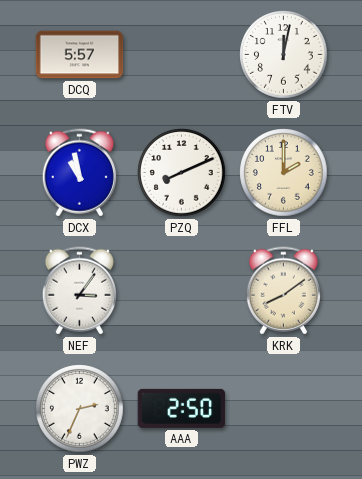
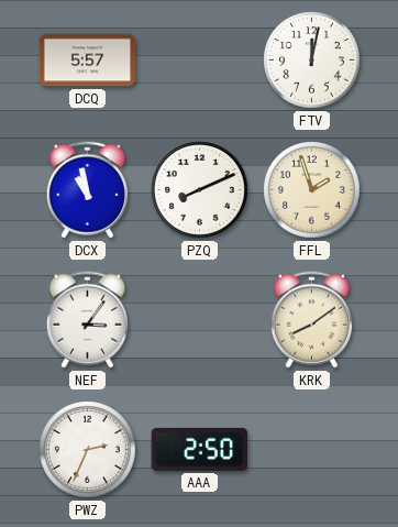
FFL: 2:00 -> 1:57 (312, 190)
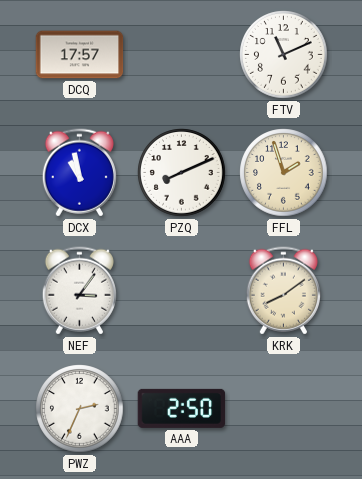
DCQ: 5:57 -> 17:57 (80, 55)
FTV: 12:02 -> 11:11 (284, 55)
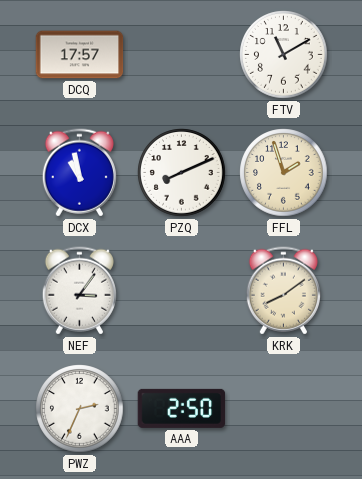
FTV: 11:11 -> 11:10 (284, 55)
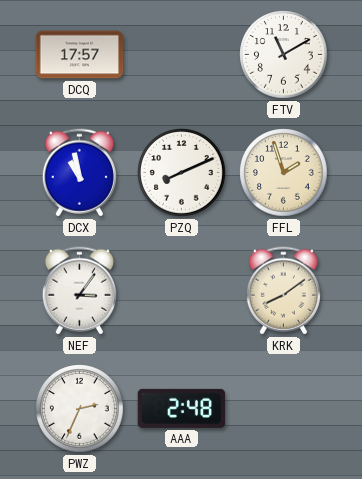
AAA: 2:50 -> 2:48 (182, 408)
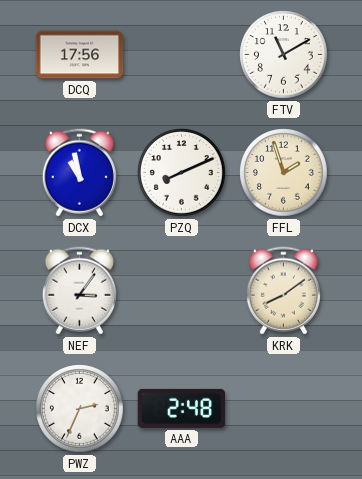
DCQ: 17:57 -> 17:56 (80, 55)
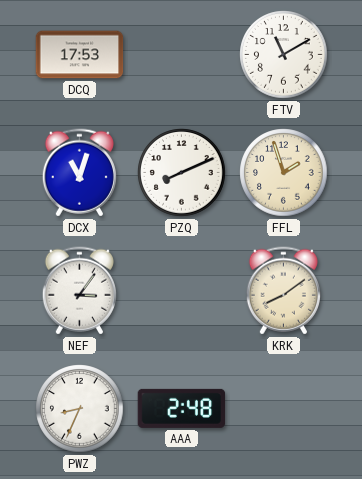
DCQ: 17:56 -> 17:53 (80, 55)
DCX: 10:58 -> 11:03 (79, 173)
PWZ: 2:34 -> 8:34 (80, 409)
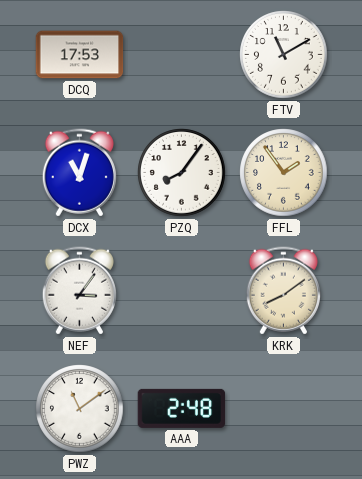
PZQ: 8:11 -> 8:06 (182, 173)
FFL: 1:57 -> 1:54 (284, 173)
PWZ: 8:34 -> 11:09 (80, 409)
